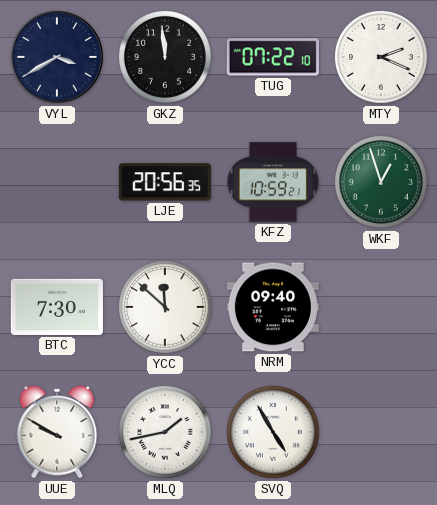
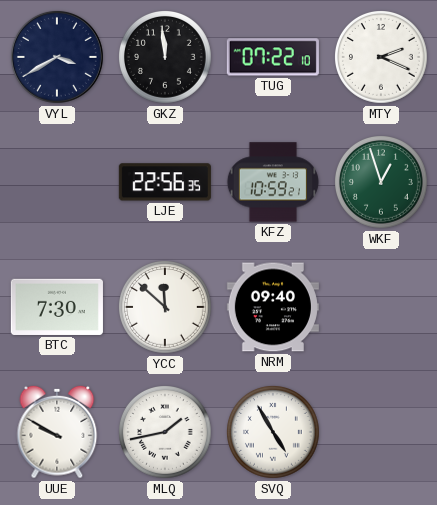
LJE: 20:56 -> 22:56 (165, 182)
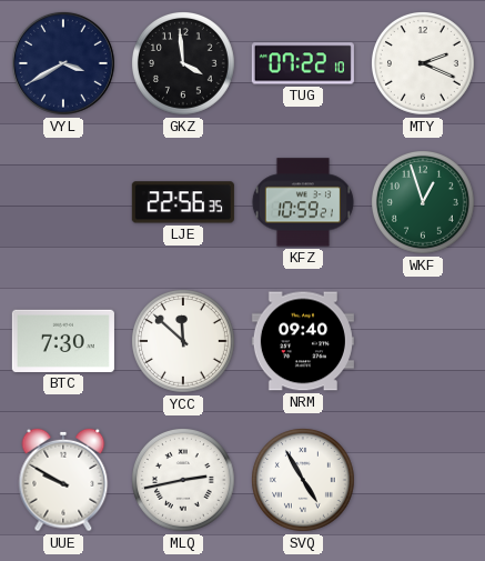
GKZ: 11:59 -> 3:59 (184, 64)
MLQ: 1:43 -> 2:43 (184, 481)
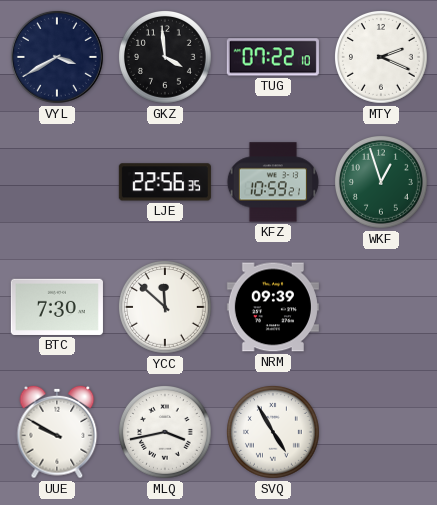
NRM: 09:40 -> 09:39 (273, 307)
MLQ: 2:43 -> 3:43 (166, 433)
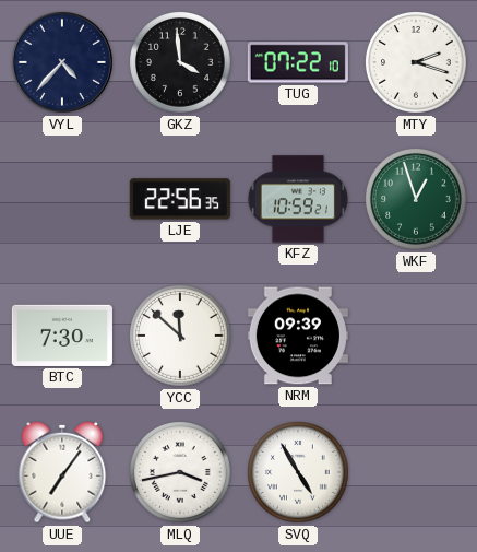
VYL: 3:40 -> 4:37 (62, 62)
MTY: 2:19 -> 2:18 (417, 63)
UUE: 9:50 -> 7:06 (62, 472)
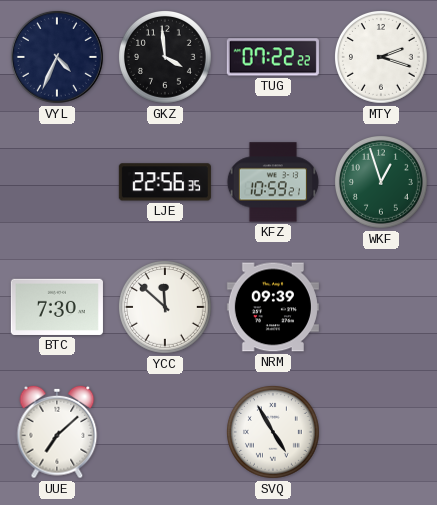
VYL: 4:37 -> 4:34 (57, 57)
TUG: 07:22:10 -> 07:22:22 (273, 57)
UUE: 7:06 -> 7:08 (57, 432)
MLQ: 3:43 -> none (181, 473)
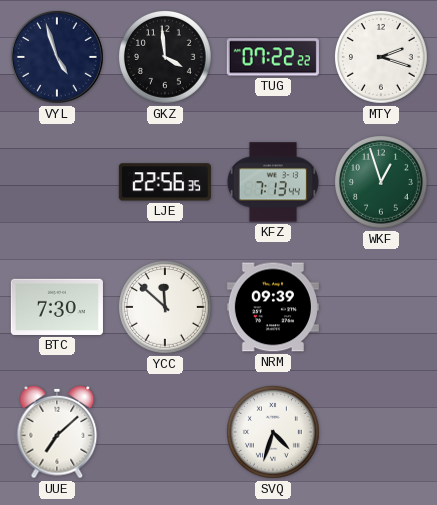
VYL: 4:34 -> 4:57 (57, 57)
KFZ: 10:59 -> 7:13 (273, 182)
SVQ: 4:55 -> 4:33 (274, 433)
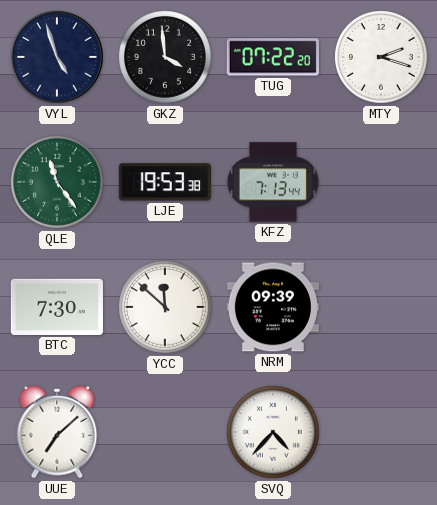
TUG: 07:22:22 -> 07:22:20 (273, 57)
QLE: none -> 11:24 (58, 183)
LJE: 22:56 -> 19:53 (165, 182)
WKF: 12:57 -> none (382, 183)
SVQ: 4:33 -> 4:37 (274, 433)
